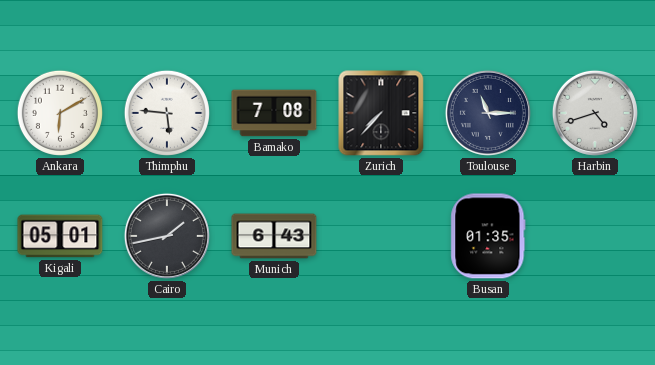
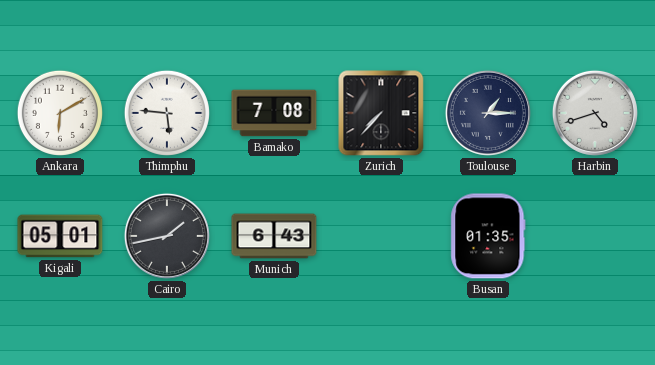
Toulouse: 11:15 -> 1:15 (488, 113)
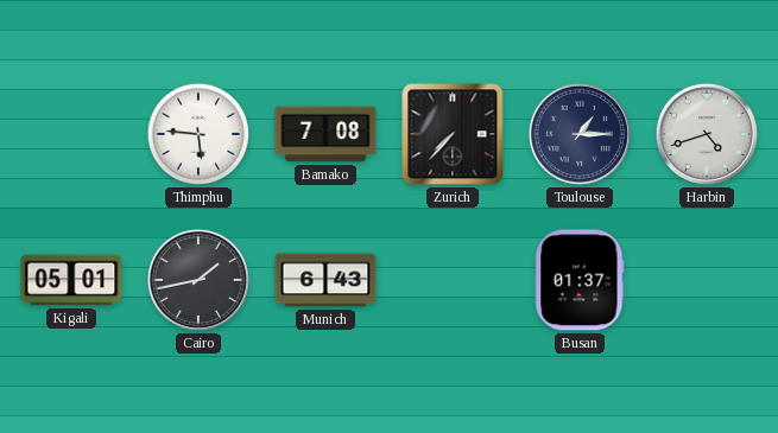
Ankara: 6:10 -> none (60, 113)
Busan: 01:35 -> 01:37 (580, 280)
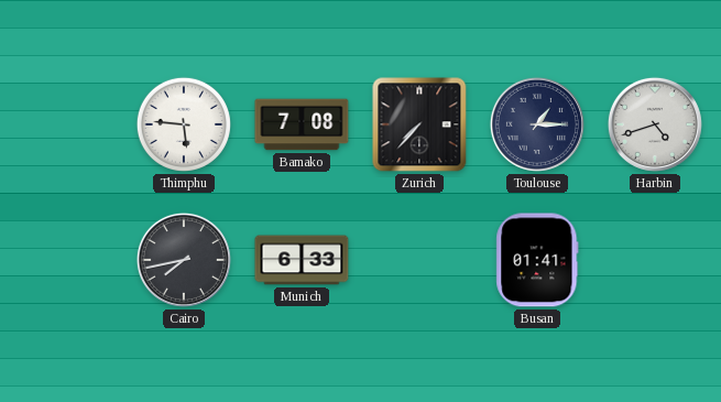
Kigali: 05:01 -> none (71, 280)
Cairo: 1:43 -> 7:43 (184, 260)
Munich: 6:43 -> 6:33 (302, 260)
Busan: 01:37 -> 01:41 (537, 260)
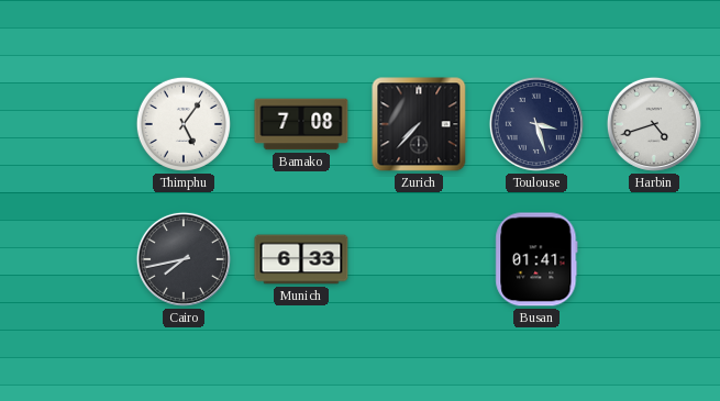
Thimphu: 5:46 -> 5:06 (184, 124)
Toulouse: 1:15 -> 3:27 (536, 124)
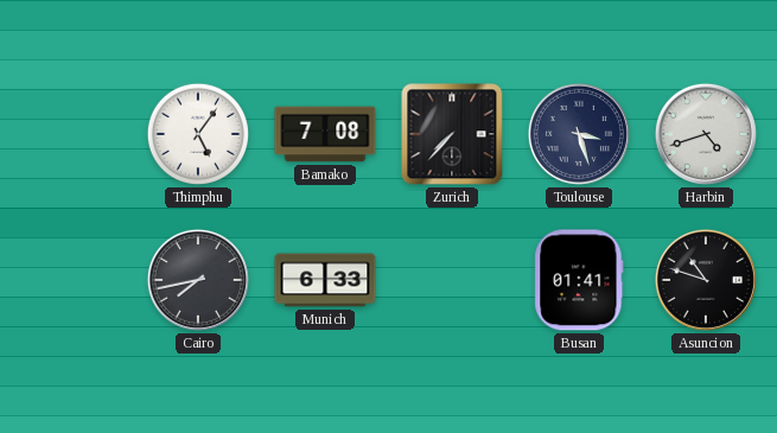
Asuncion: none -> 10:48 (706, 280)
